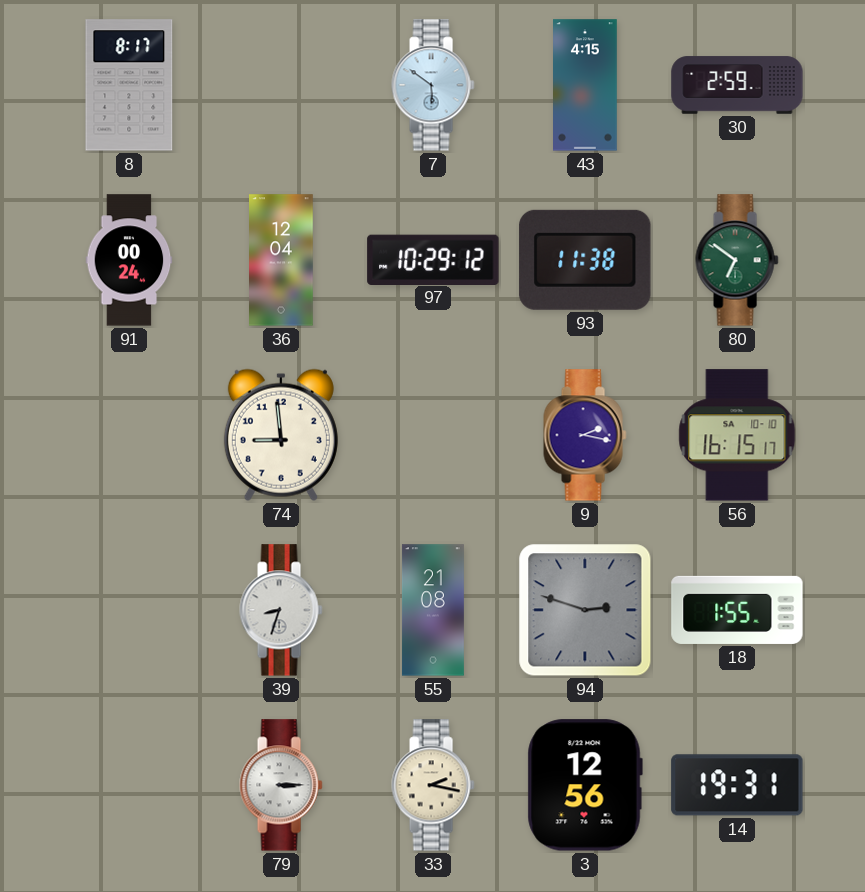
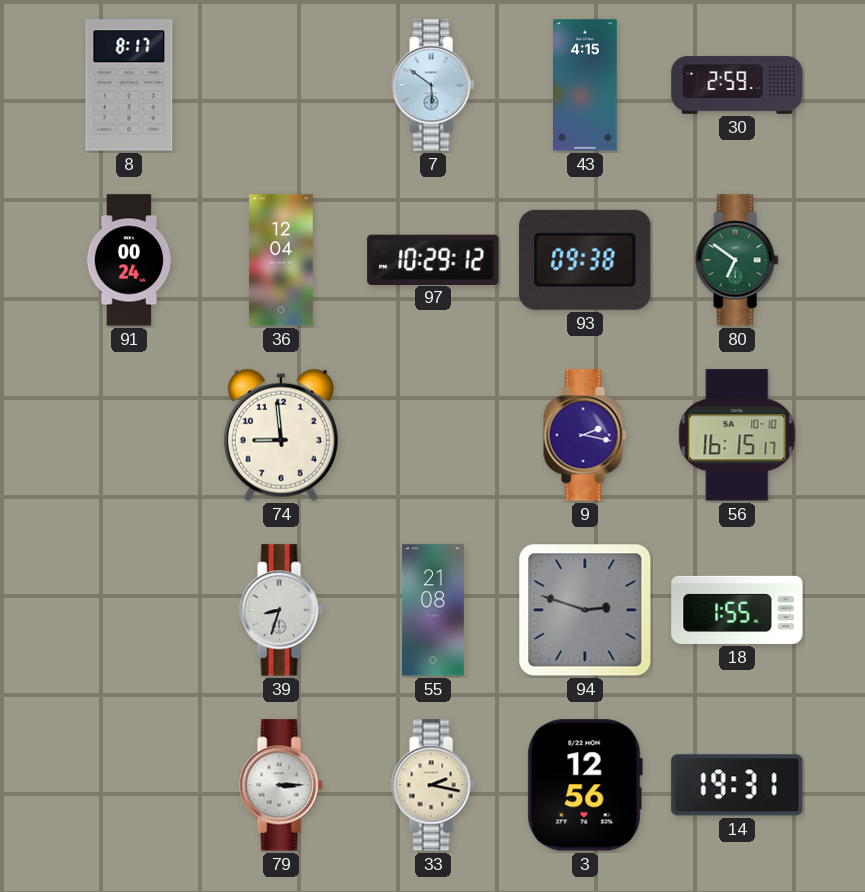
93: 11:38 -> 09:38 (585, 260)
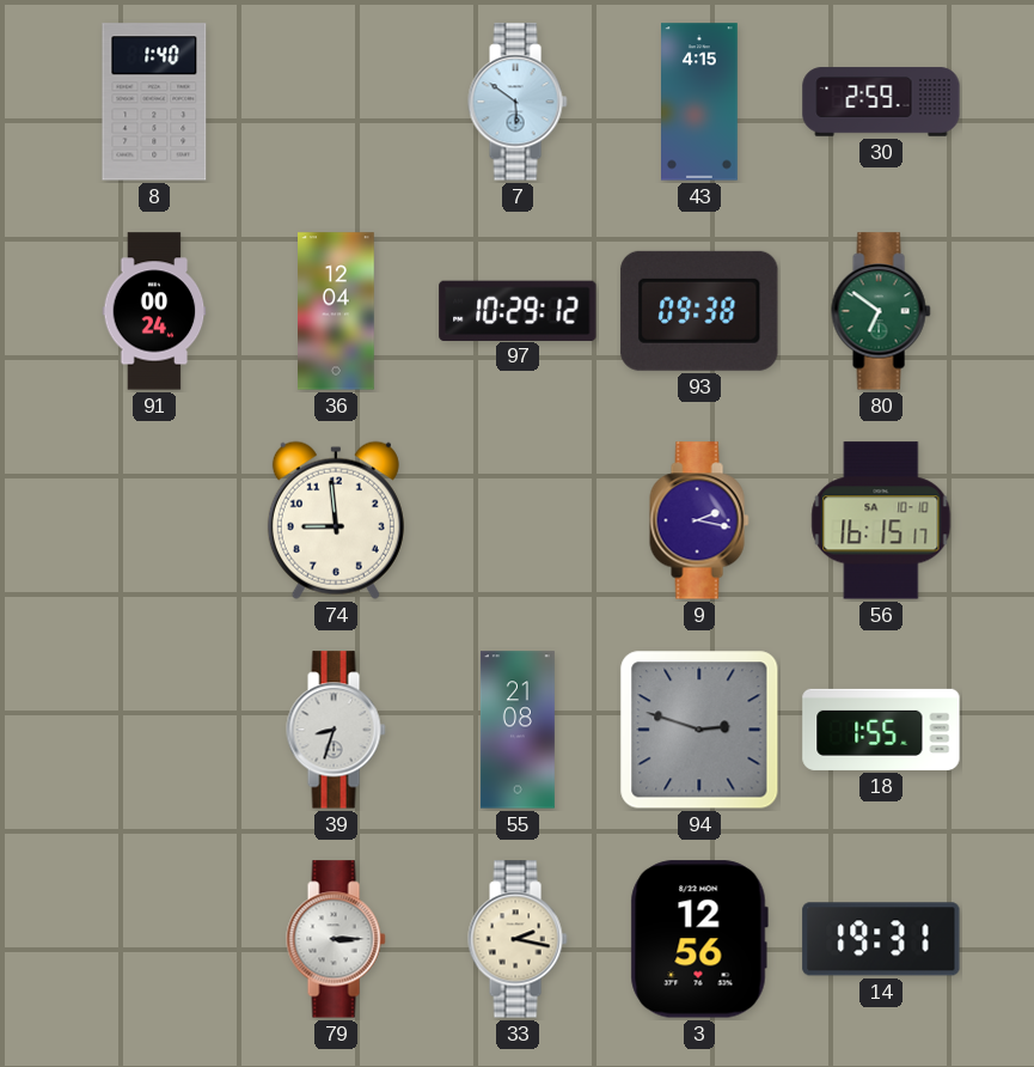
8: 8:17 -> 1:40 (154, 102)
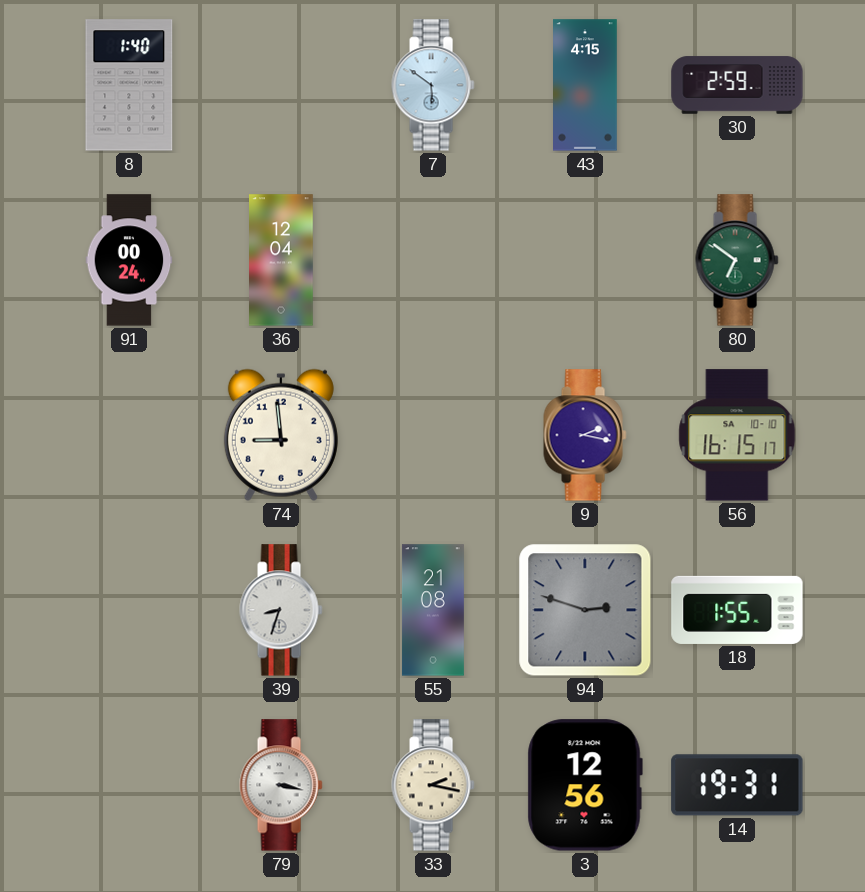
97: 10:29 -> none (518, 310)
93: 09:38 -> none (699, 311)
79: 3:15 -> 3:17 (281, 785)
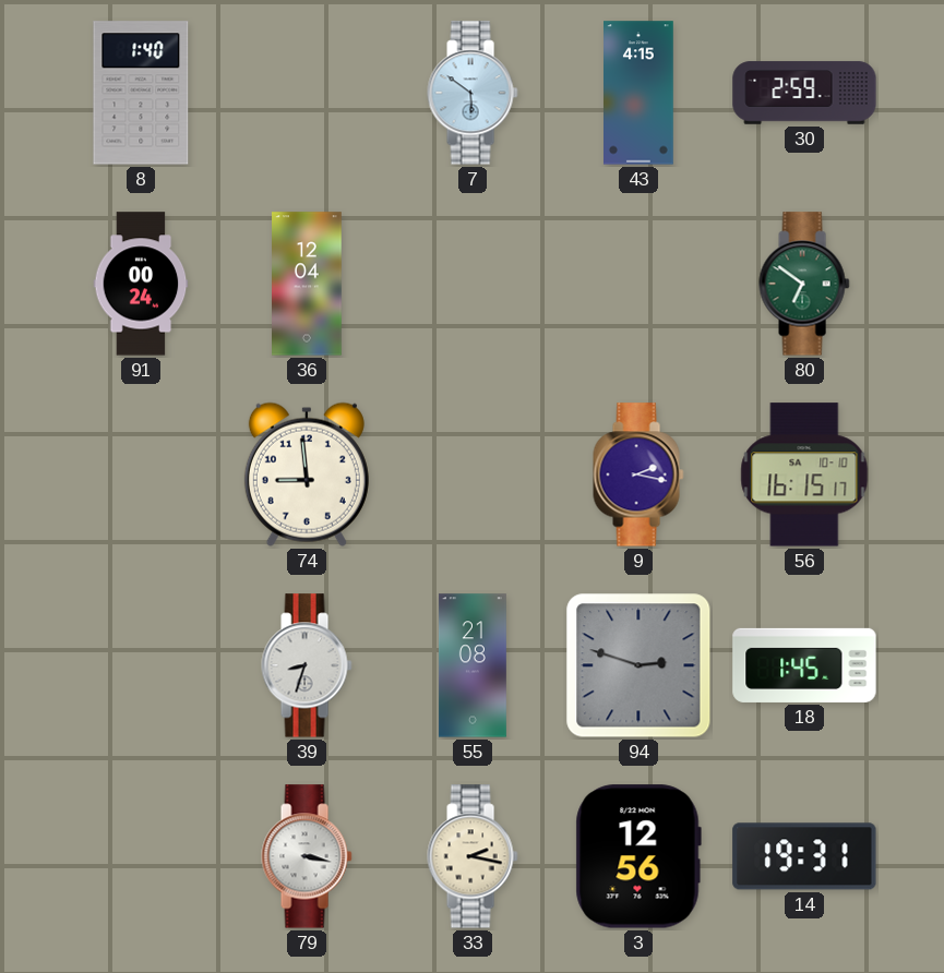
18: 1:55 -> 1:45 (804, 665)
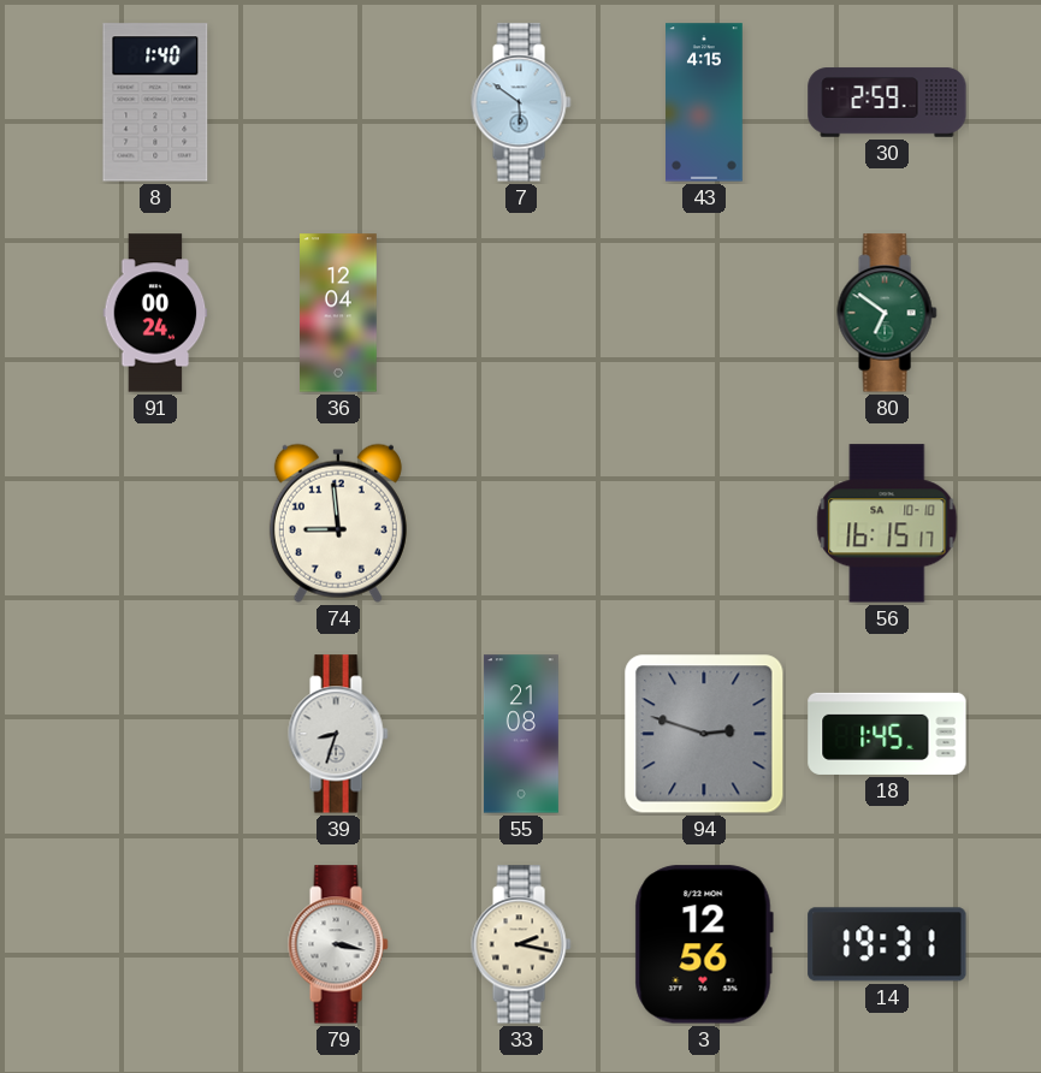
9: 2:17 -> none (638, 475)
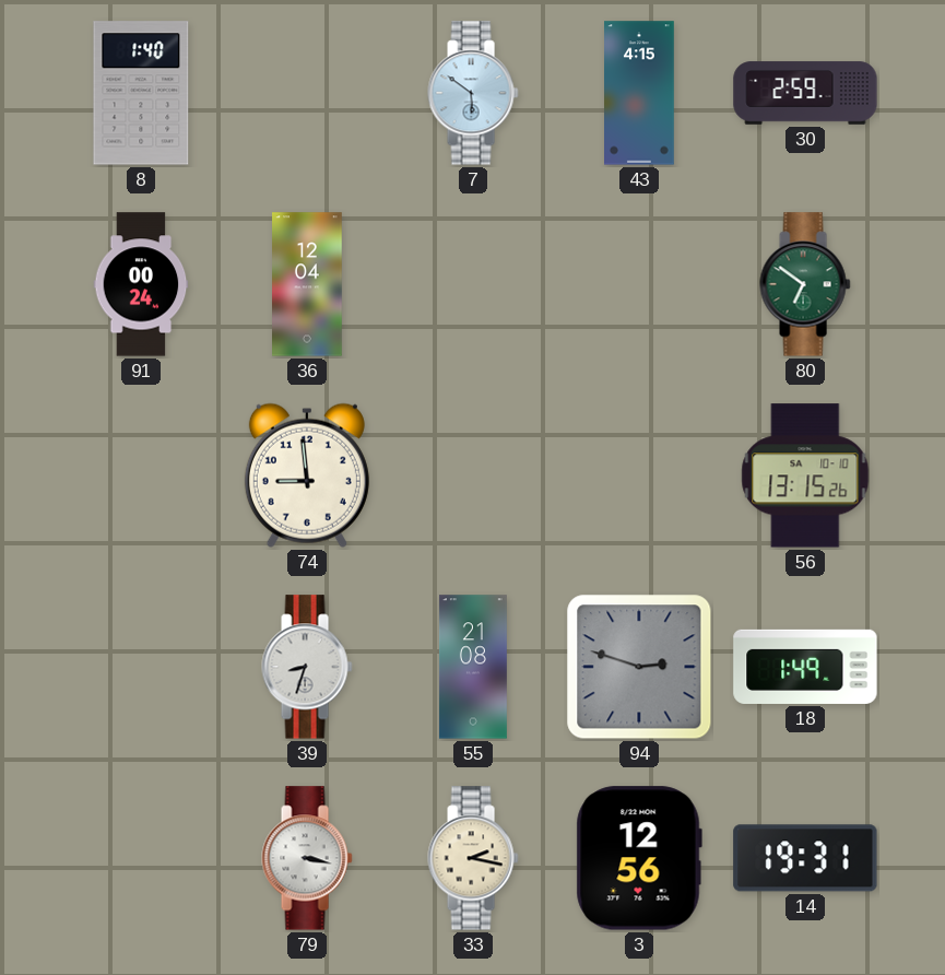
56: 16:15 -> 13:15 (805, 475)
18: 1:45 -> 1:49 (805, 667)
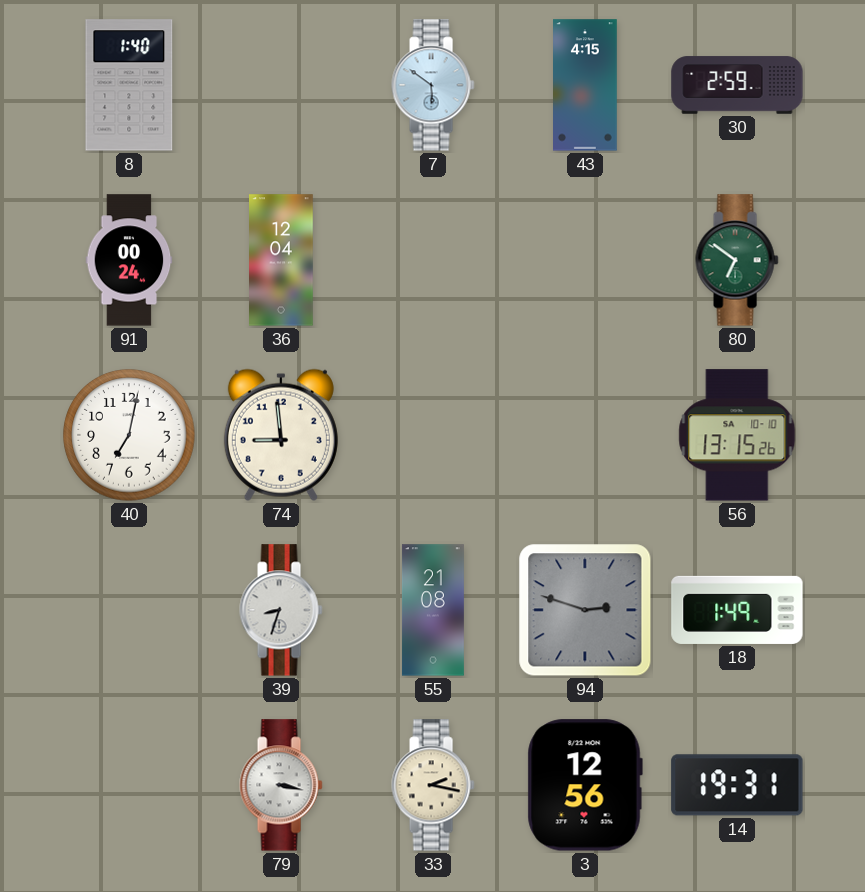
40: none -> 7:02 (129, 435)
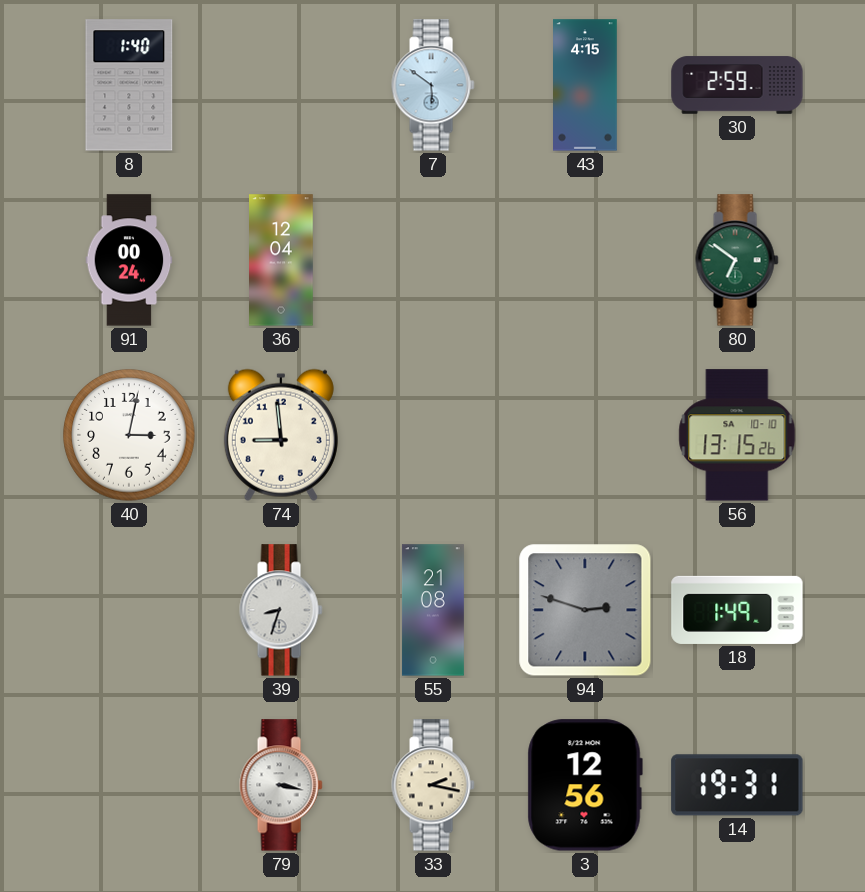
40: 7:02 -> 3:02 (129, 435)
